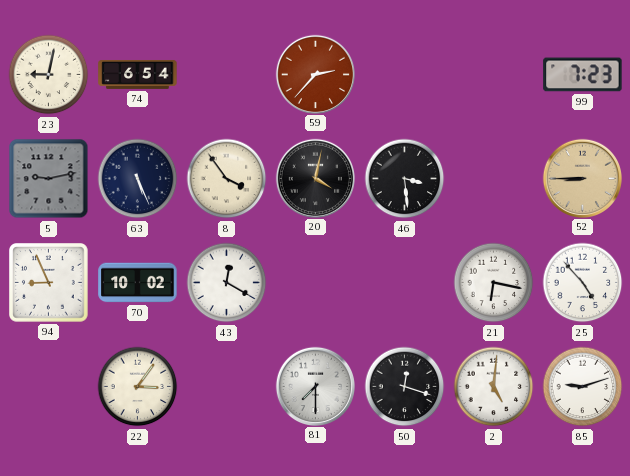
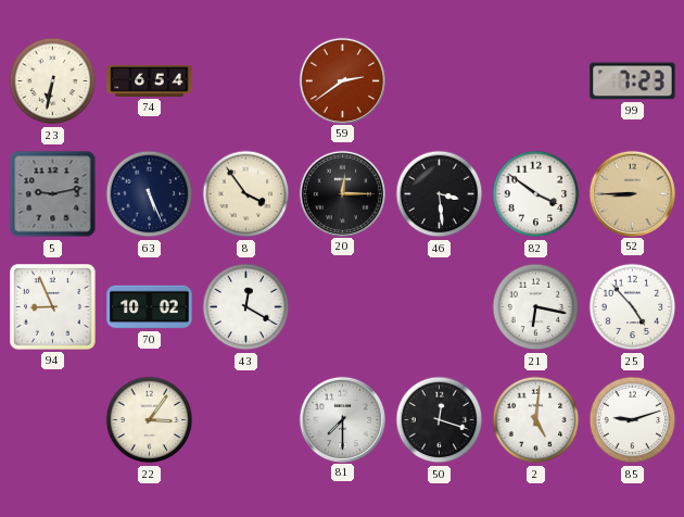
23: 9:02 -> 6:32 (53, 81)
59: 2:37 -> 2:39 (342, 80)
20: 4:02 -> 12:15 (342, 193)
82: none -> 3:51 (536, 194)
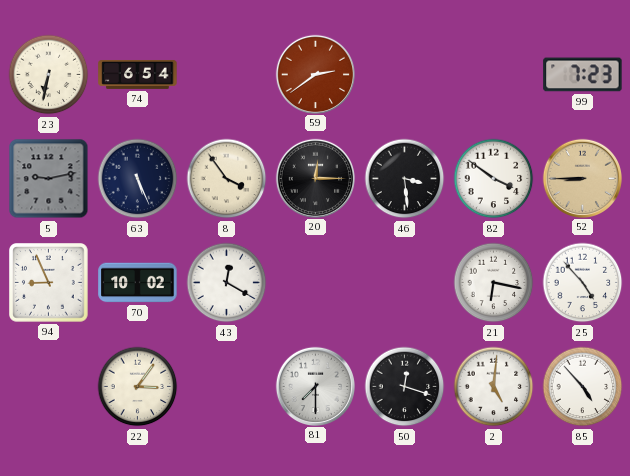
85: 9:12 -> 4:53 (583, 387)
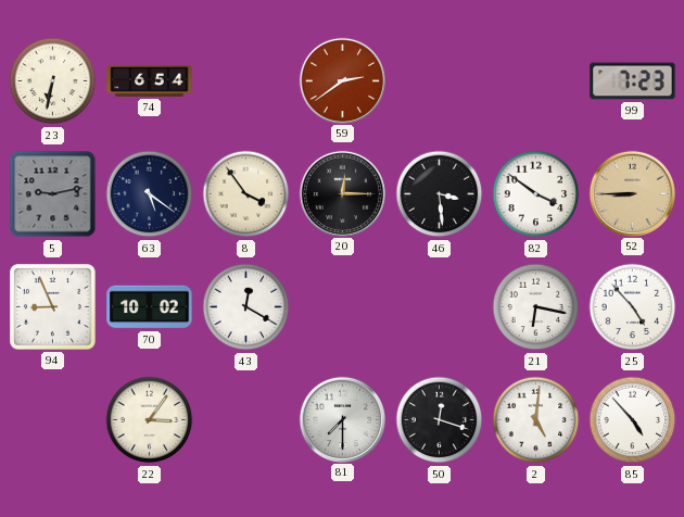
63: 5:26 -> 5:21 (150, 194)
